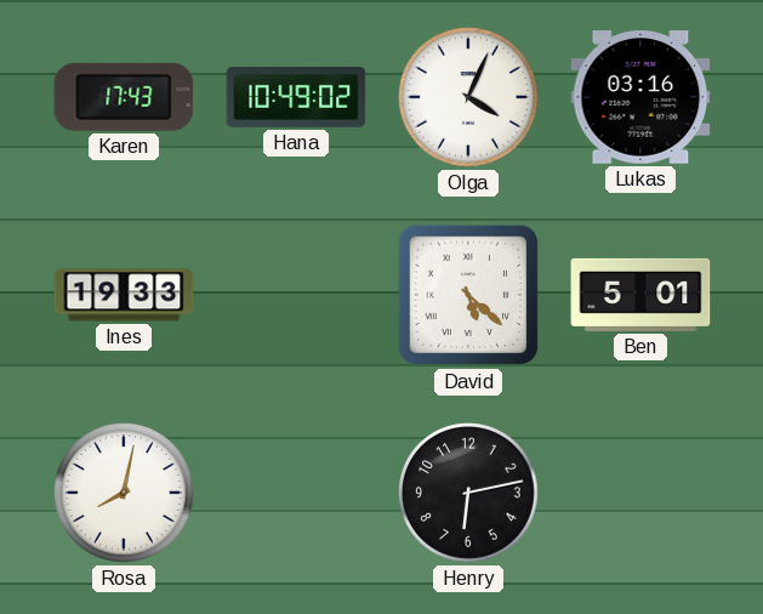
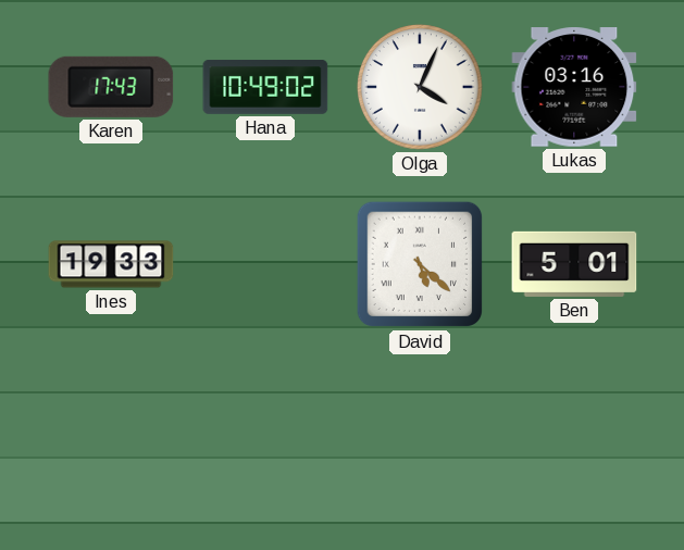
Rosa: 8:02 -> none (124, 494)
Henry: 6:13 -> none (468, 494)
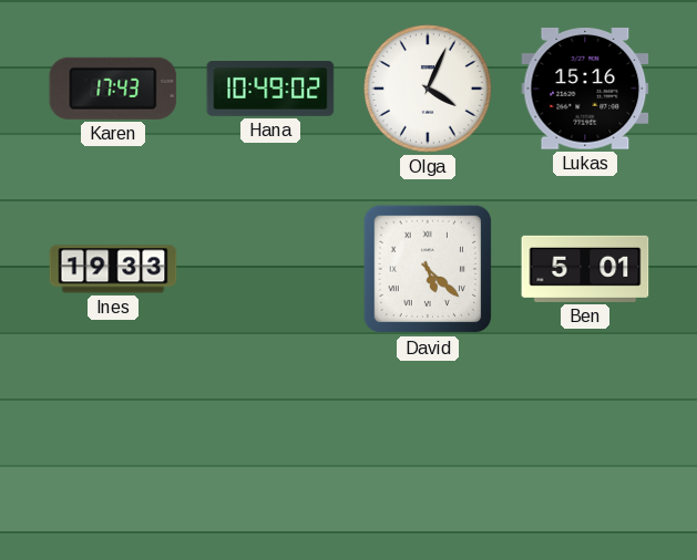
Lukas: 03:16 -> 15:16 (585, 90)
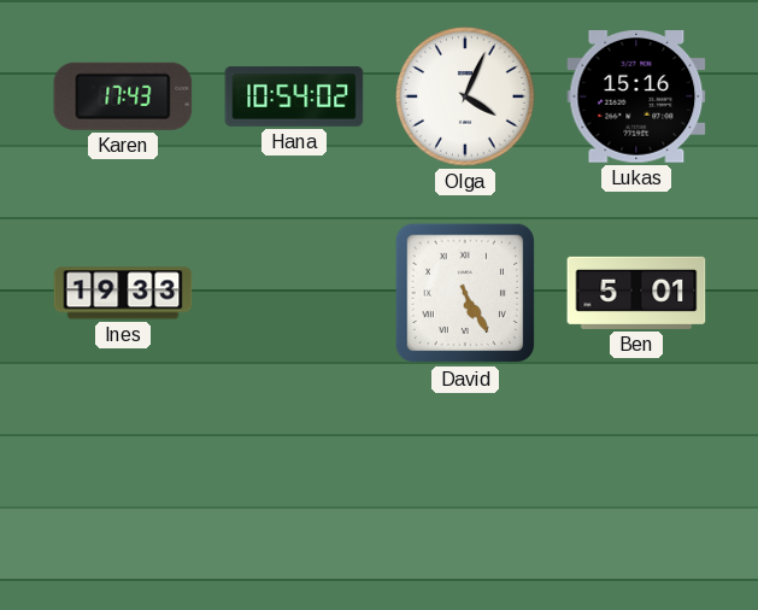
Hana: 10:49 -> 10:54 (294, 98)
David: 5:22 -> 5:25 (465, 293)
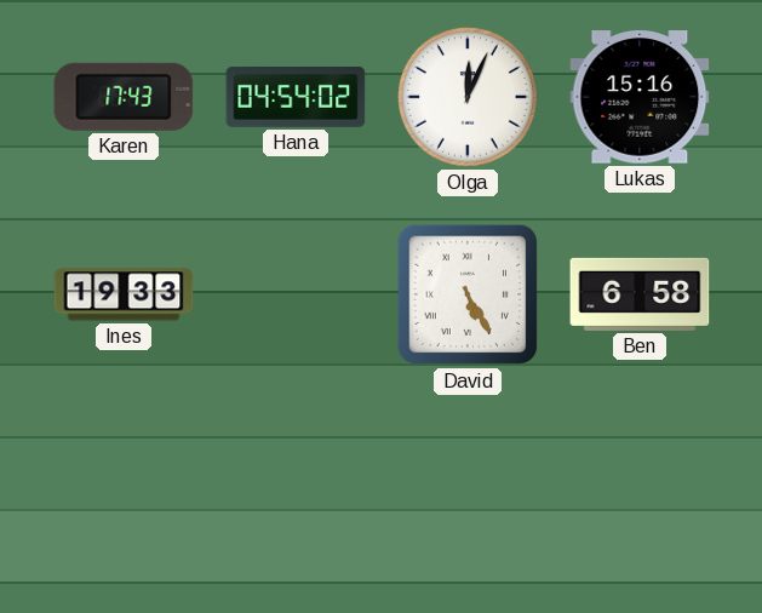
Hana: 10:54 -> 04:54 (296, 98)
Olga: 4:04 -> 12:04 (468, 98)
Ben: 5:01 -> 6:58 (640, 294)
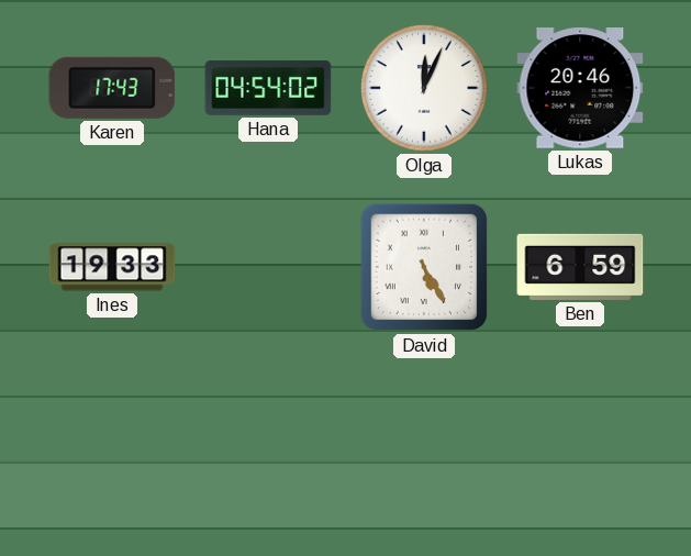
Lukas: 15:16 -> 20:46 (580, 89)
Ben: 6:58 -> 6:59 (580, 267)
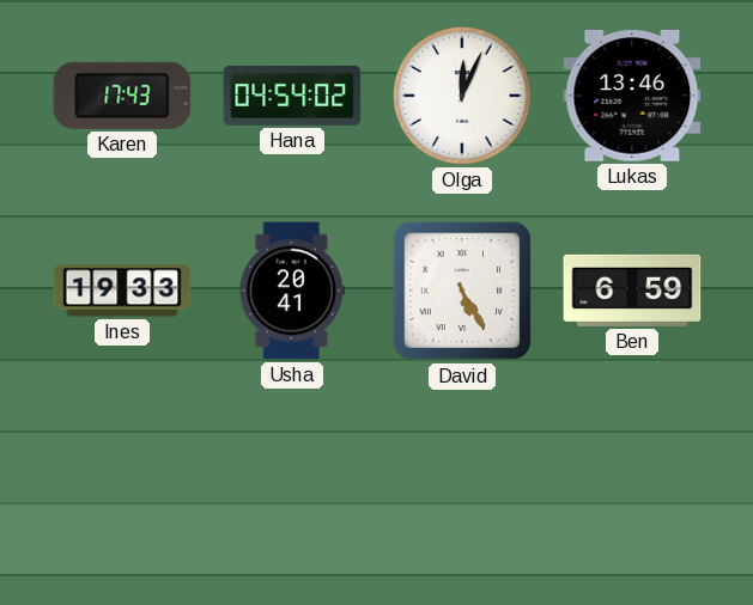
Lukas: 20:46 -> 13:46 (632, 97)
Usha: none -> 20:41 (291, 291)
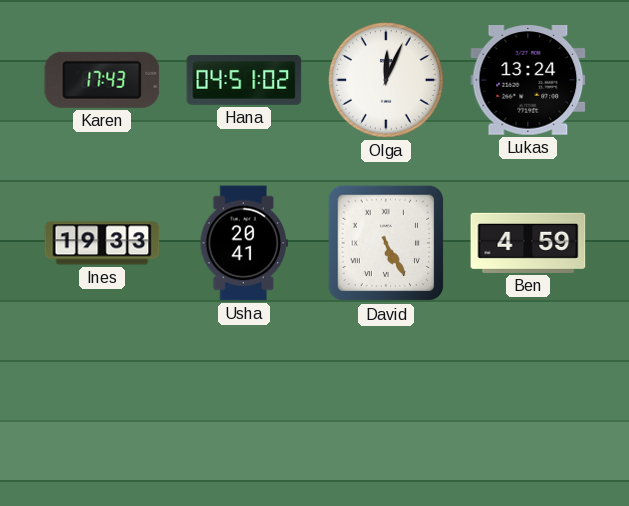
Hana: 04:54 -> 04:51 (244, 81)
Lukas: 13:46 -> 13:24 (528, 81)
Ben: 6:59 -> 4:59 (528, 243)
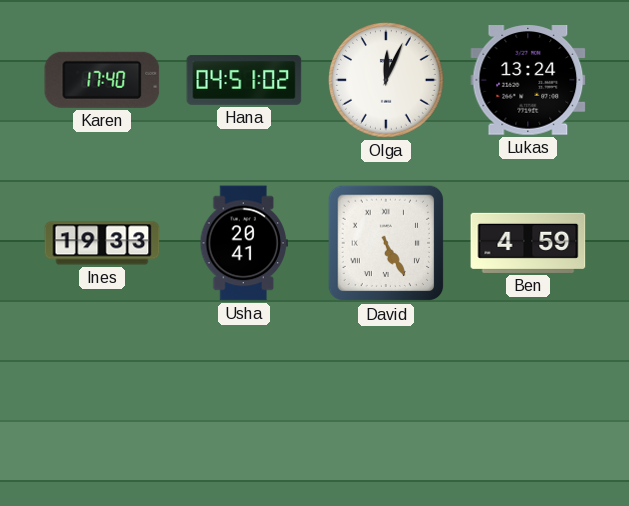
Karen: 17:43 -> 17:40 (102, 80)
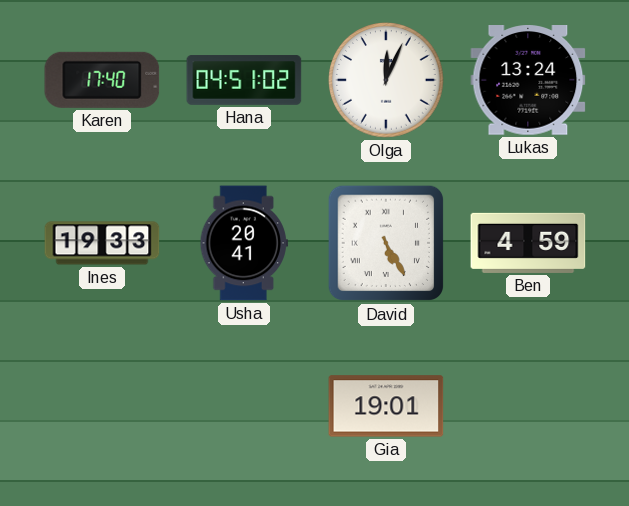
Gia: none -> 19:01 (386, 406)
